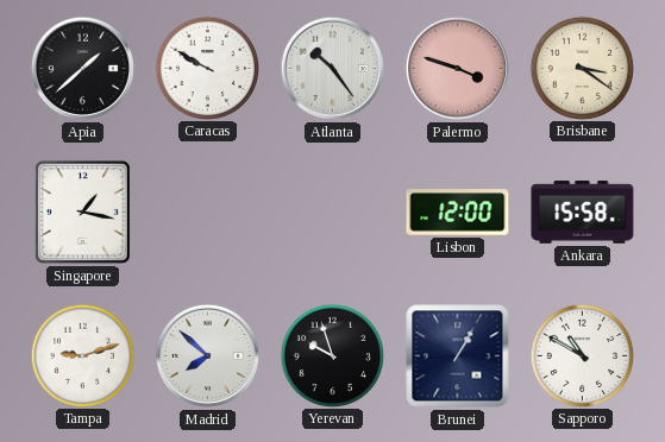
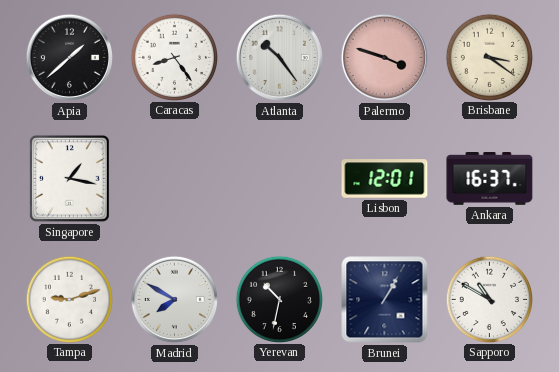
Caracas: 9:50 -> 8:24 (174, 57)
Lisbon: 12:00 -> 12:01 (385, 179)
Ankara: 15:58 -> 16:37 (490, 179)
Madrid: 7:52 -> 7:50 (174, 299)
Yerevan: 9:57 -> 10:32 (279, 299)
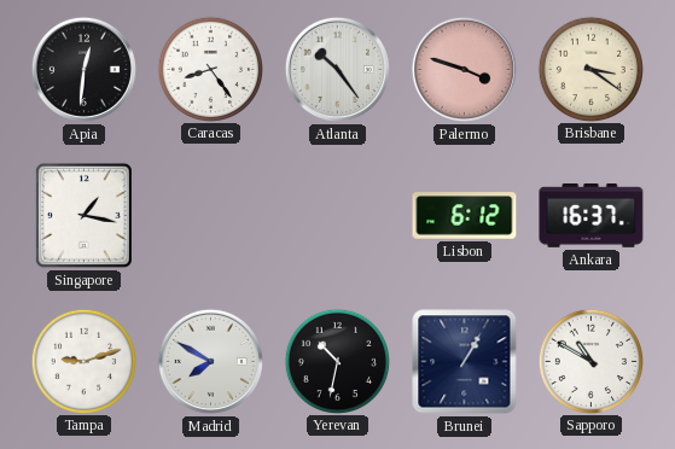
Apia: 1:38 -> 12:31 (83, 69)
Lisbon: 12:01 -> 6:12 (465, 216)
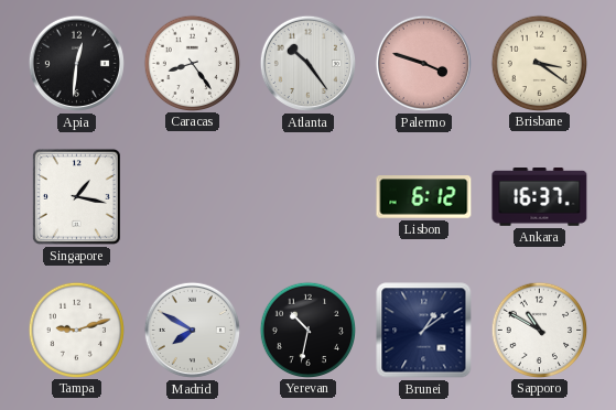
Brunei: 1:05 -> 1:09 (424, 331)
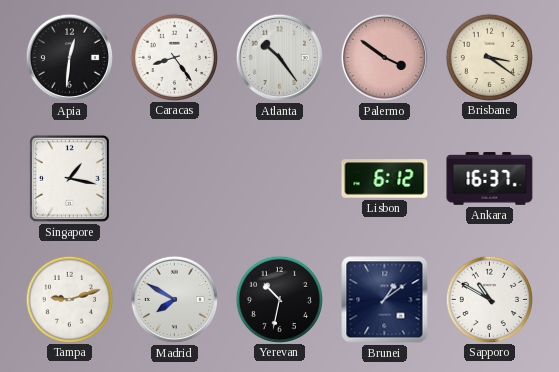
Palermo: 3:48 -> 3:51 (384, 57)
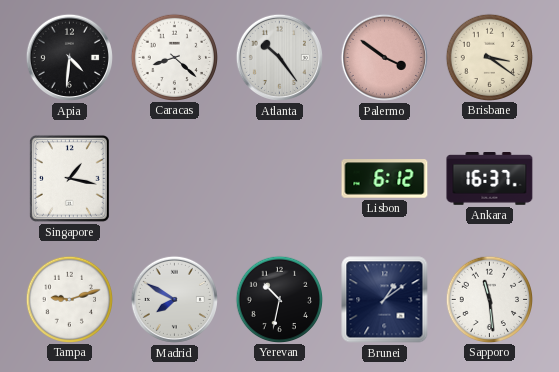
Apia: 12:31 -> 4:31 (69, 57)
Caracas: 8:24 -> 8:22 (174, 57)
Sapporo: 10:50 -> 11:29 (489, 299)
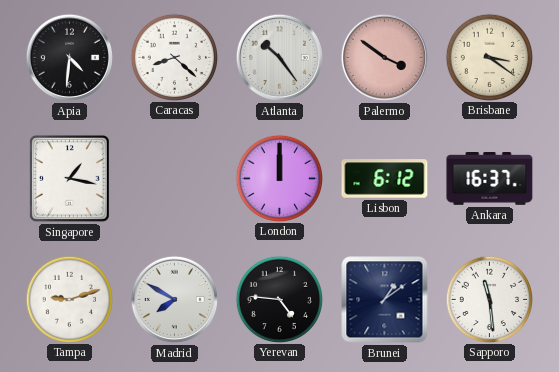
London: none -> 12:00 (279, 178)
Yerevan: 10:32 -> 4:46 (279, 299)
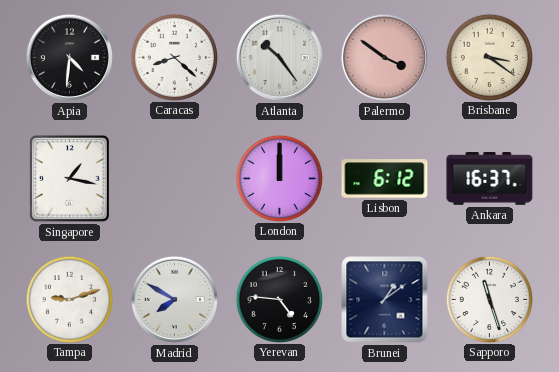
Sapporo: 11:29 -> 11:27 (489, 299)
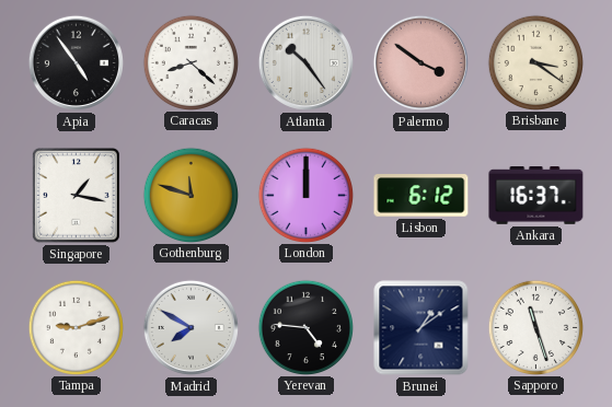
Apia: 4:31 -> 4:54 (76, 62)
Gothenburg: none -> 11:48 (190, 195)
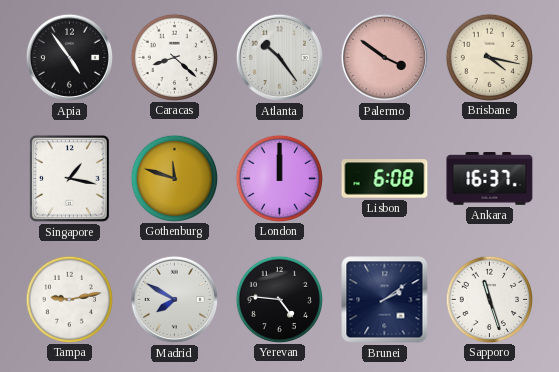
Brisbane: 3:21 -> 4:17 (489, 57)
Lisbon: 6:12 -> 6:08 (385, 179)
Tampa: 9:12 -> 9:13 (69, 299)
Brunei: 1:09 -> 2:09 (385, 300)
